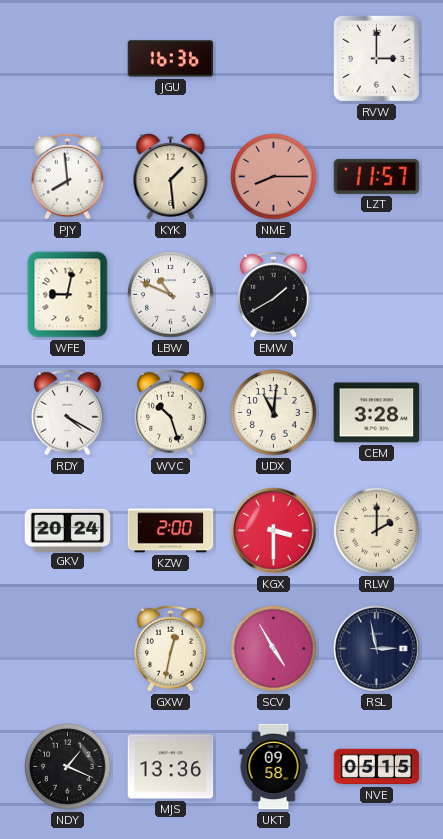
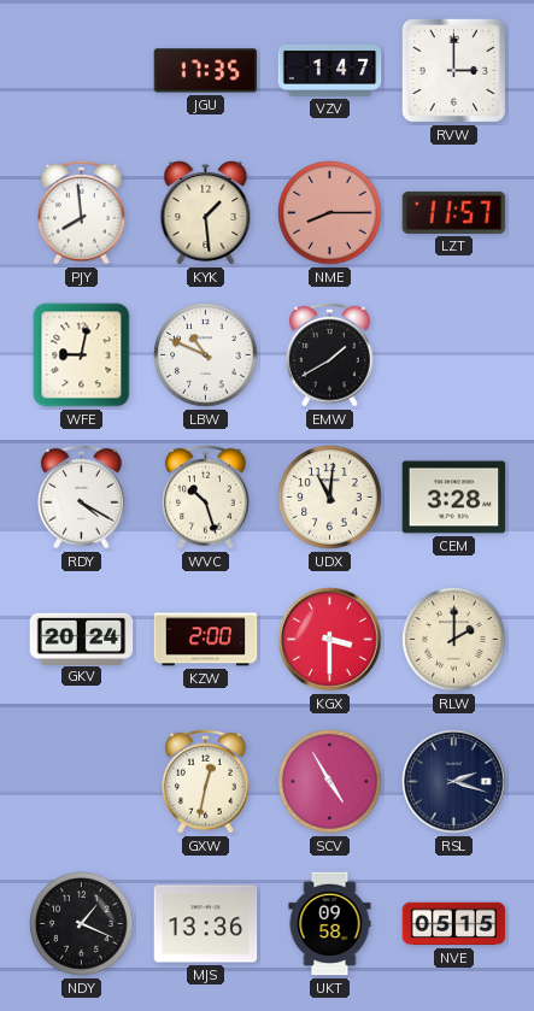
JGU: 16:36 -> 17:35 (206, 71)
VZV: none -> 1:47 (330, 70)
RSL: 2:58 -> 2:18 (454, 782)
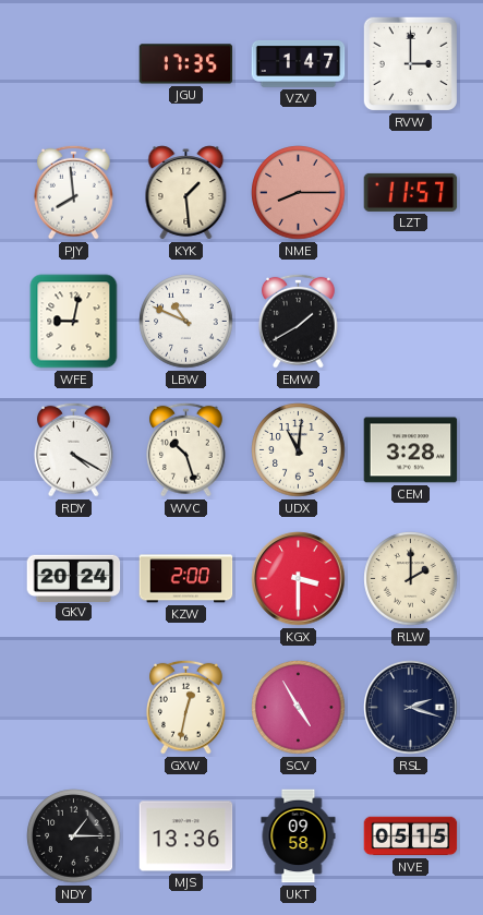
NDY: 1:19 -> 1:15 (74, 836)
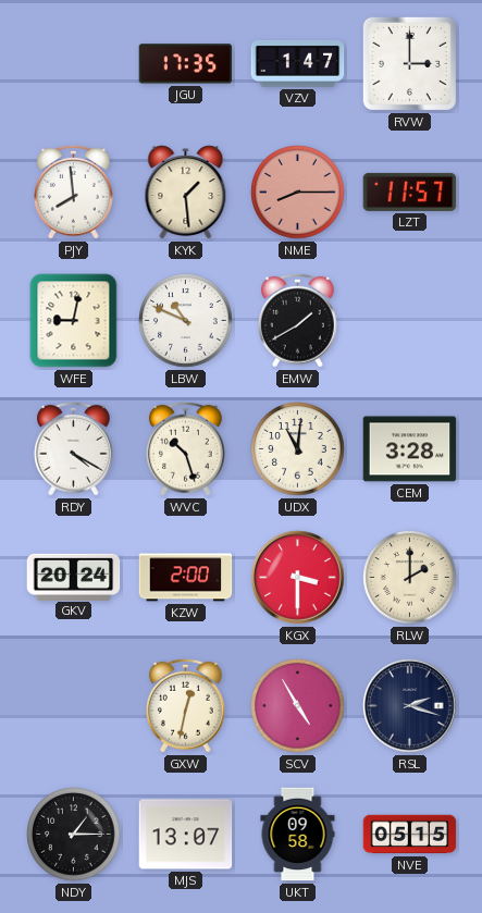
MJS: 13:36 -> 13:07 (186, 835)
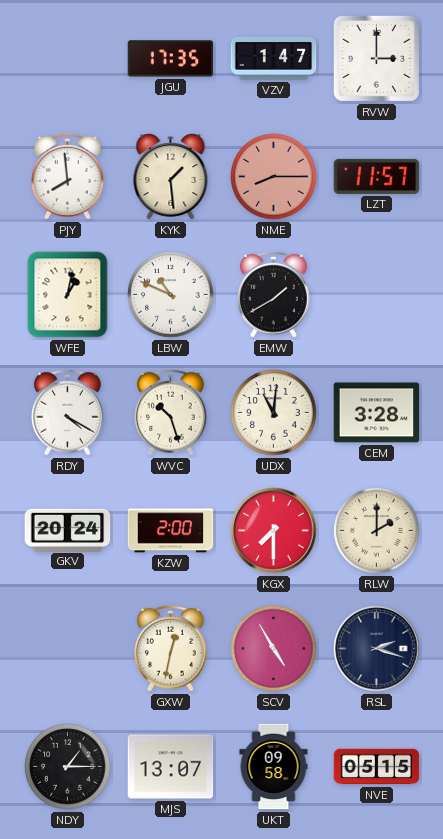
WFE: 9:02 -> 1:02 (68, 295)
KGX: 3:30 -> 7:30 (274, 531)
